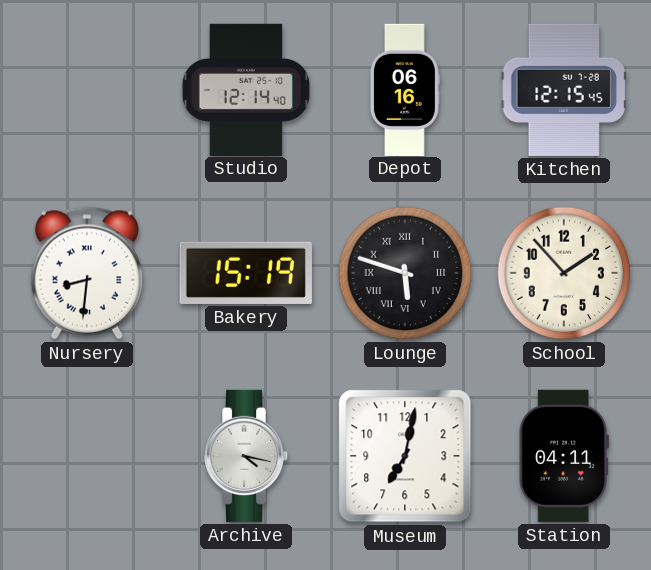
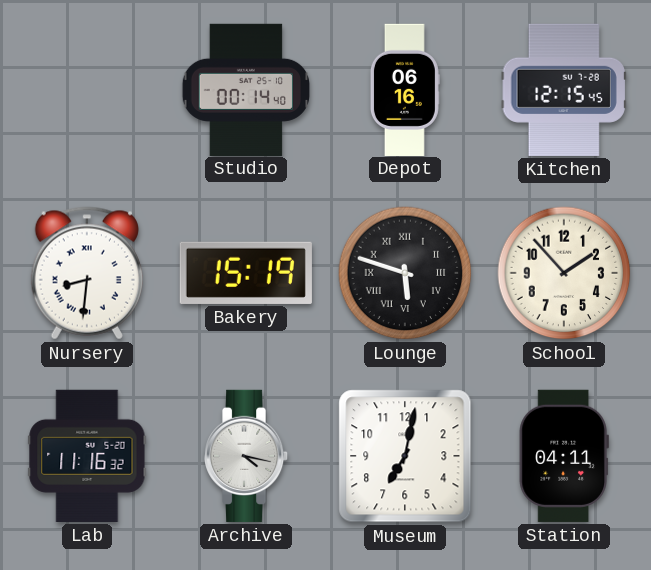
Studio: 12:14 -> 00:14 (245, 89)
Lab: none -> 11:16 (87, 456)
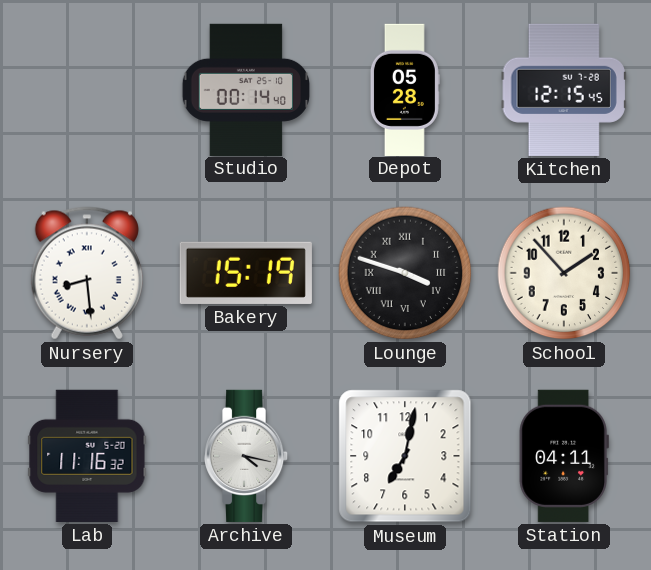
Depot: 06:16 -> 05:28 (405, 89)
Nursery: 8:31 -> 8:29 (87, 273)
Lounge: 5:48 -> 3:48 (405, 273)
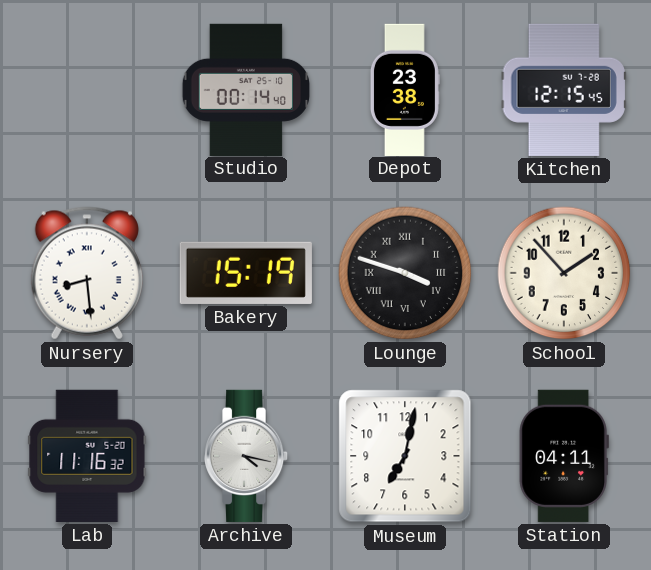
Depot: 05:28 -> 23:38 (405, 89)
